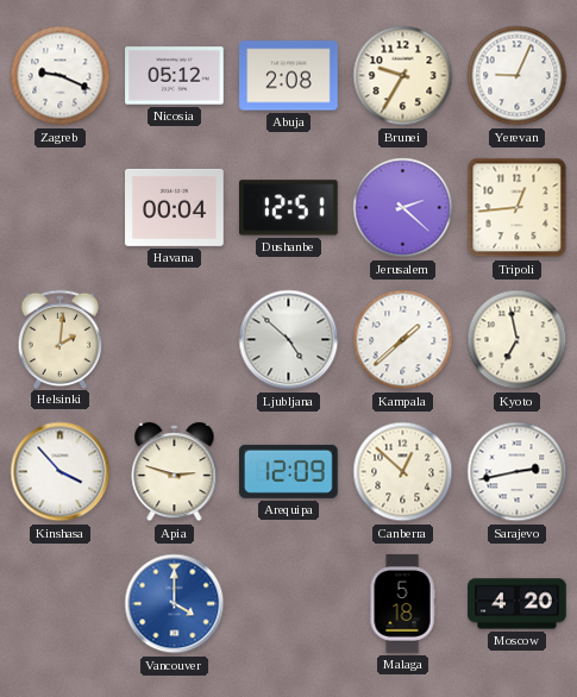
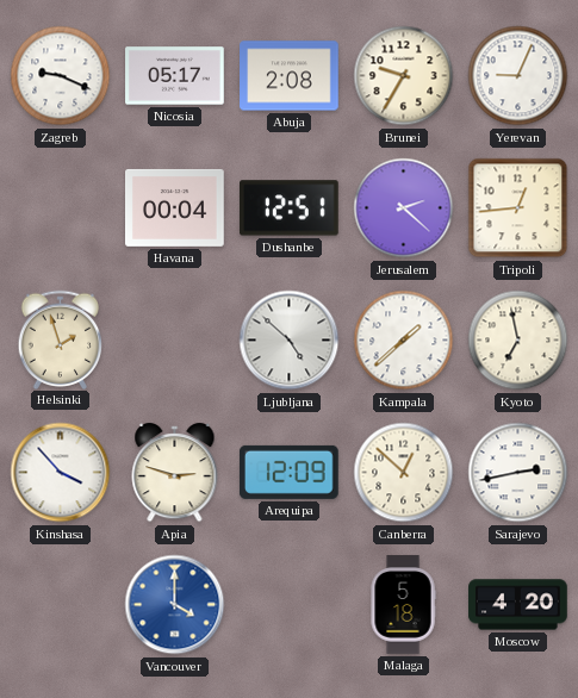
Nicosia: 05:12 -> 05:17 (175, 76)
Helsinki: 2:01 -> 1:57 (61, 339)
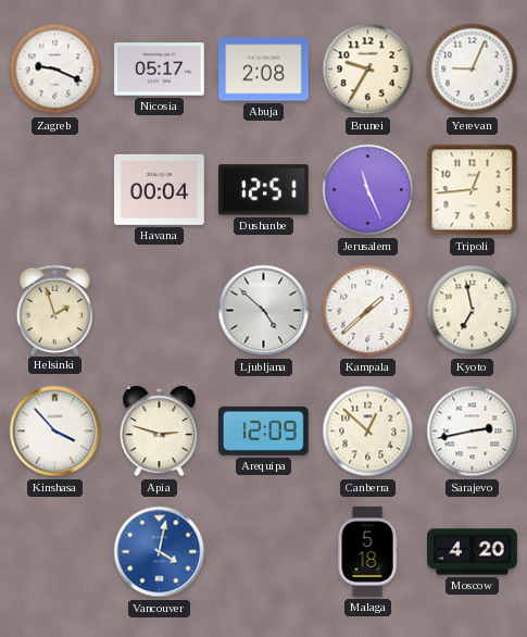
Jerusalem: 2:22 -> 11:26 (368, 190)
Vancouver: 4:00 -> 4:02 (160, 552)
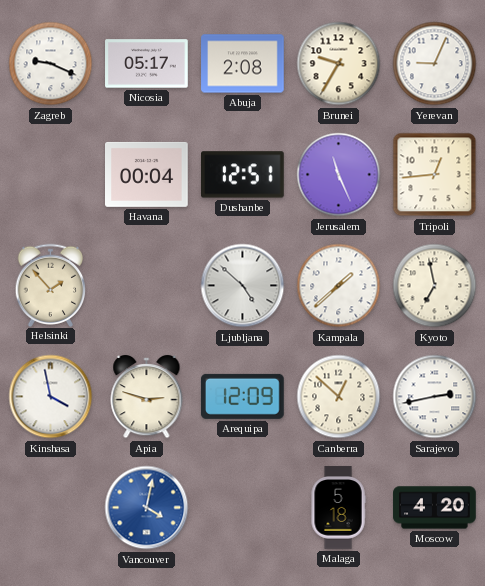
Helsinki: 1:57 -> 1:53 (51, 285)
Kinshasa: 3:53 -> 3:58 (51, 397)
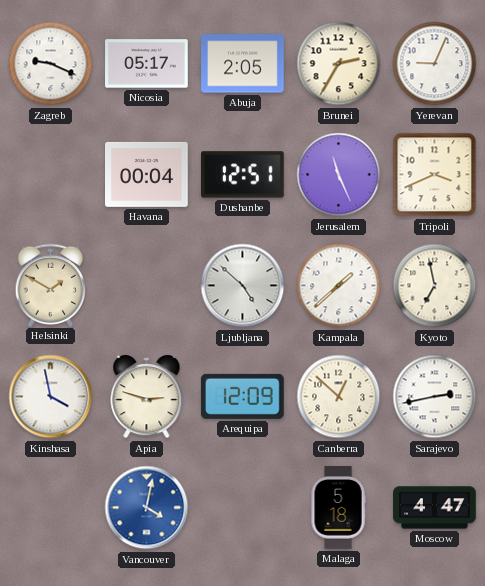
Abuja: 2:08 -> 2:05 (243, 64)
Brunei: 9:35 -> 2:35 (339, 64)
Tripoli: 12:44 -> 3:41 (435, 175)
Helsinki: 1:53 -> 1:50 (51, 285)
Moscow: 4:20 -> 4:47 (435, 508)
